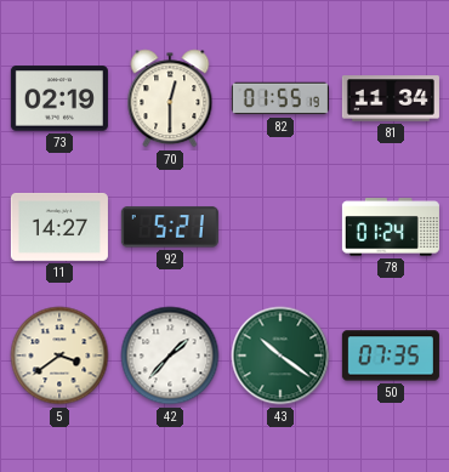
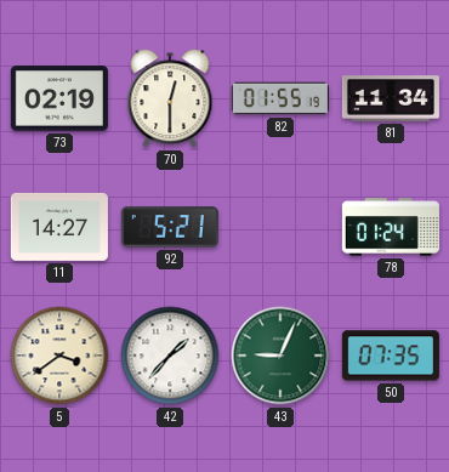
43: 10:21 -> 9:04 (280, 356)
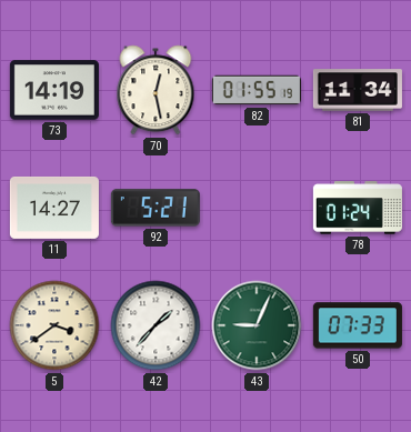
73: 02:19 -> 14:19 (54, 90)
70: 12:30 -> 12:28 (156, 90)
50: 07:35 -> 07:33 (358, 325)
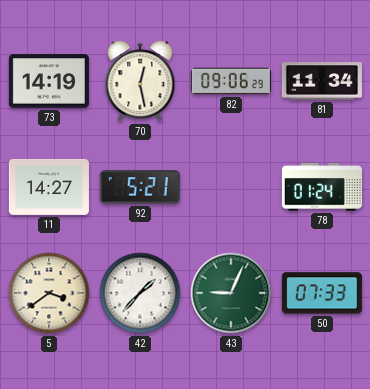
82: 01:55 -> 09:06 (231, 81)
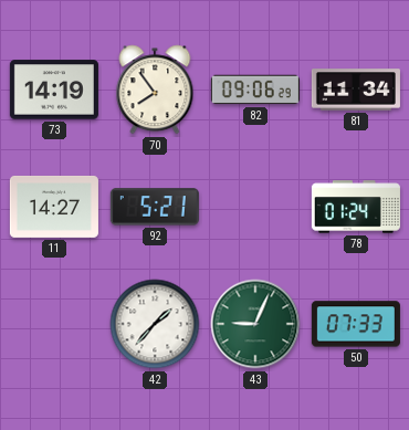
70: 12:28 -> 7:54 (155, 90)
5: 3:39 -> none (49, 293)
